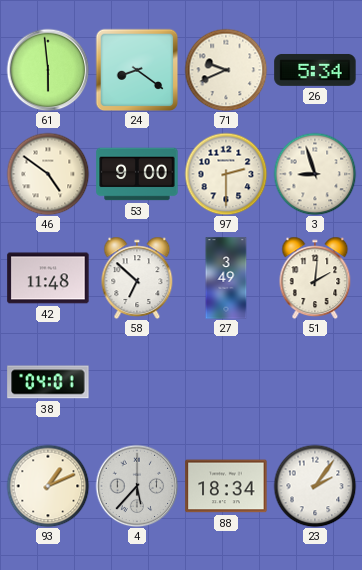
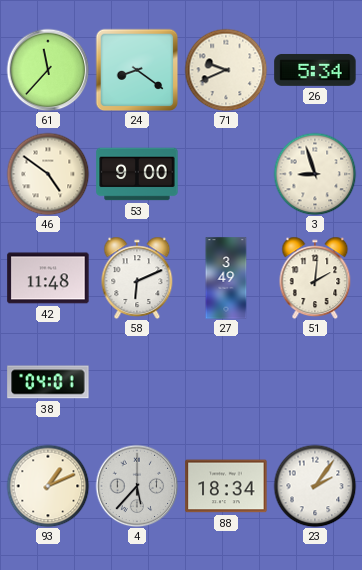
61: 5:59 -> 11:37 (48, 70)
97: 2:30 -> none (226, 174)
58: 6:52 -> 6:11 (137, 278)
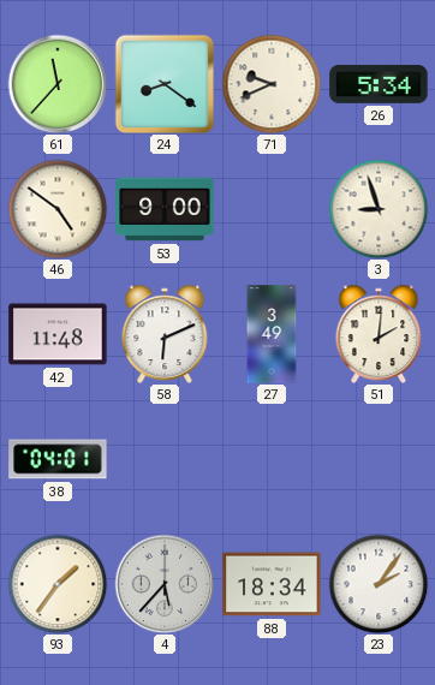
93: 1:11 -> 1:36 (58, 584)
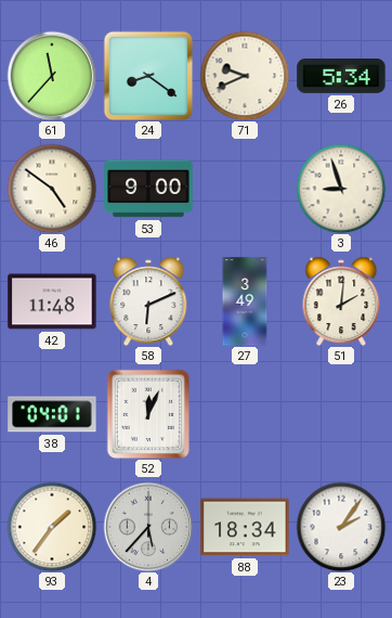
52: none -> 12:04 (147, 414)
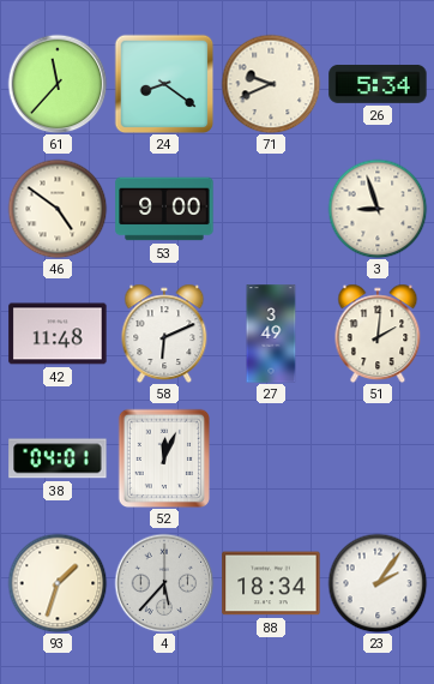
93: 1:36 -> 1:33 (58, 583)
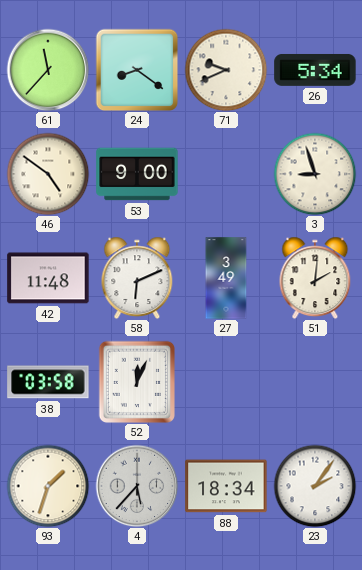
38: 04:01 -> 03:58 (48, 382)
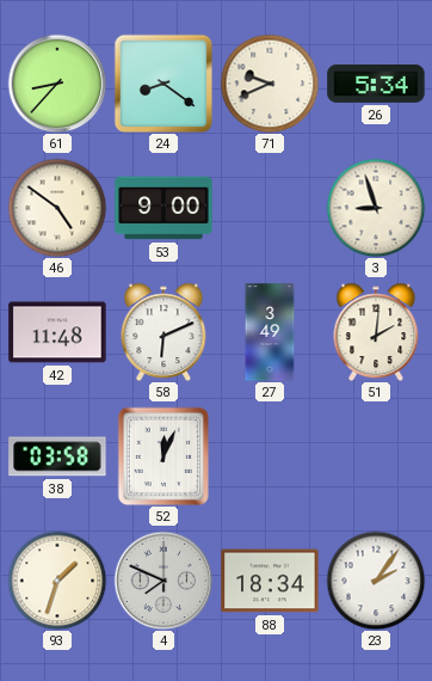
61: 11:37 -> 8:37 (57, 84)
4: 5:37 -> 7:49 (163, 581)
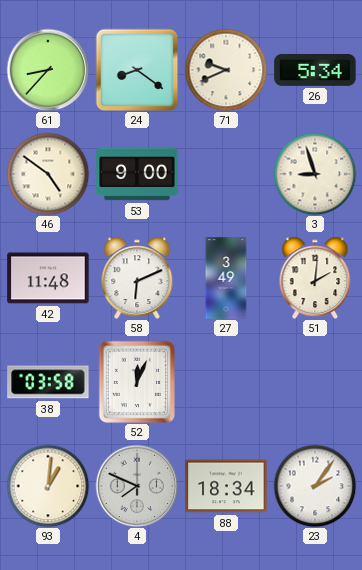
93: 1:33 -> 1:01 (48, 486)
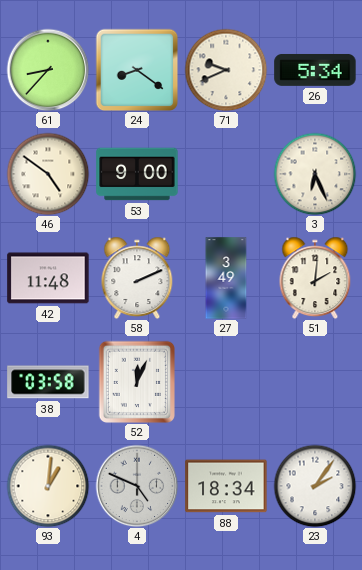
3: 8:57 -> 6:26 (315, 174)
58: 6:11 -> 2:11 (137, 278)
4: 7:49 -> 4:49 (137, 486)
